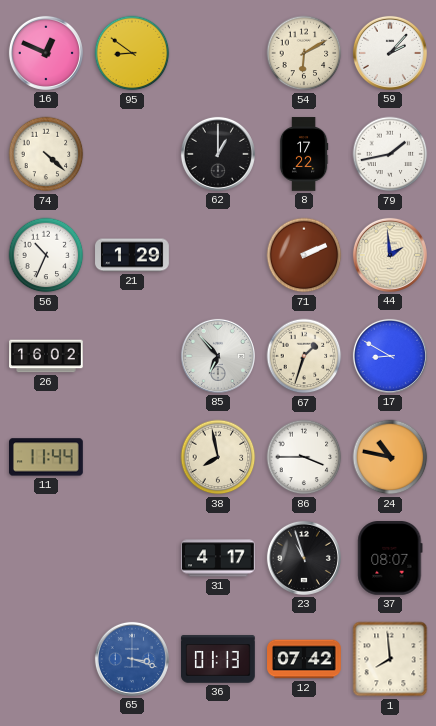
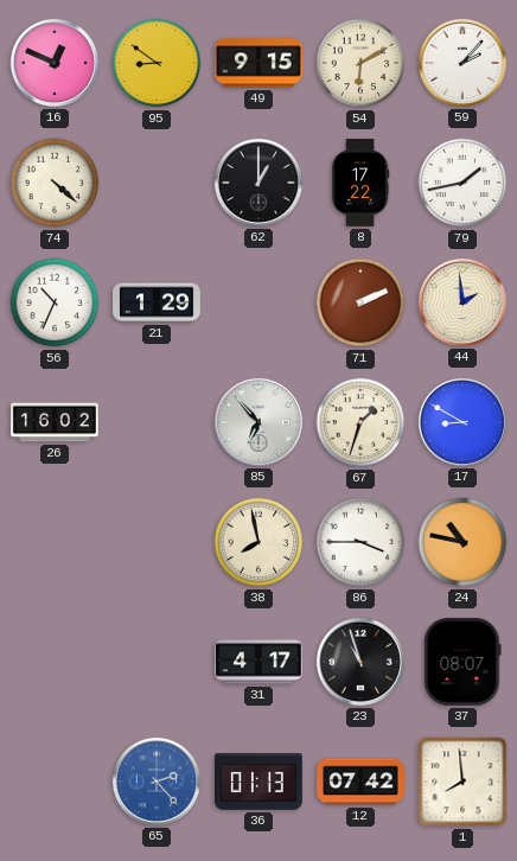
49: none -> 9:15 (260, 63)
11: 11:44 -> none (47, 457)
65: 3:18 -> 2:23 (157, 782)
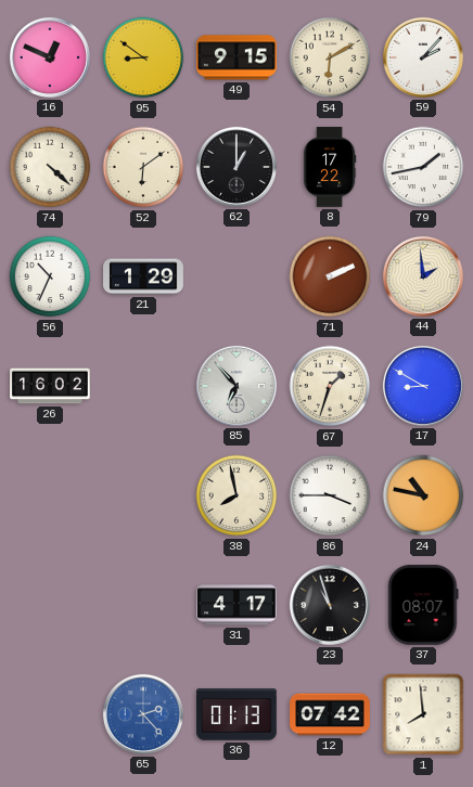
52: none -> 6:09 (143, 167)
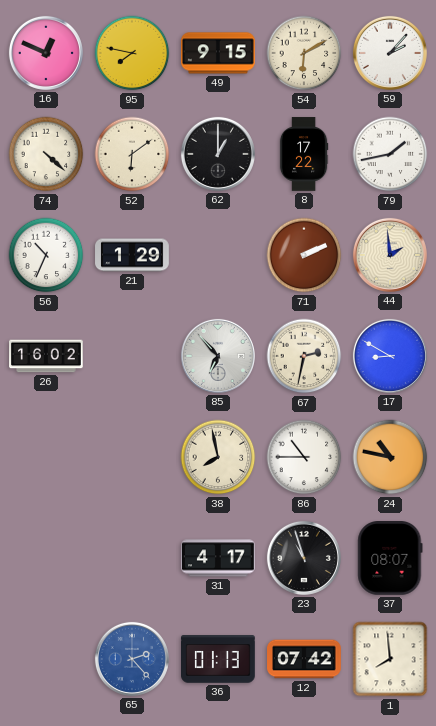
95: 8:51 -> 7:47 (132, 53)
67: 1:33 -> 2:32 (304, 356)
86: 3:45 -> 10:45 (304, 457)
